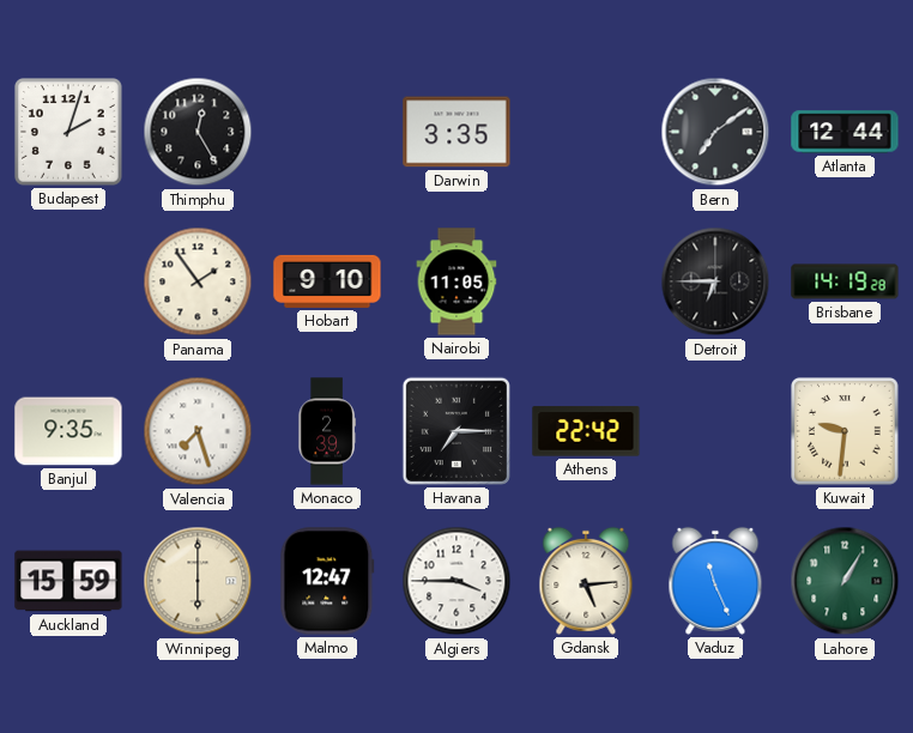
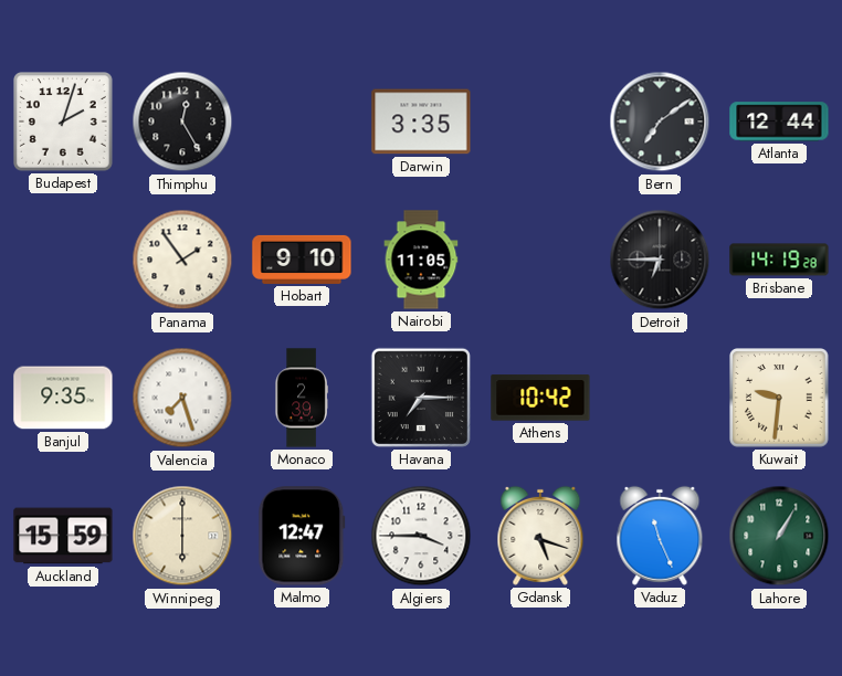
Athens: 22:42 -> 10:42 (540, 398)
Gdansk: 5:14 -> 5:18 (540, 536)
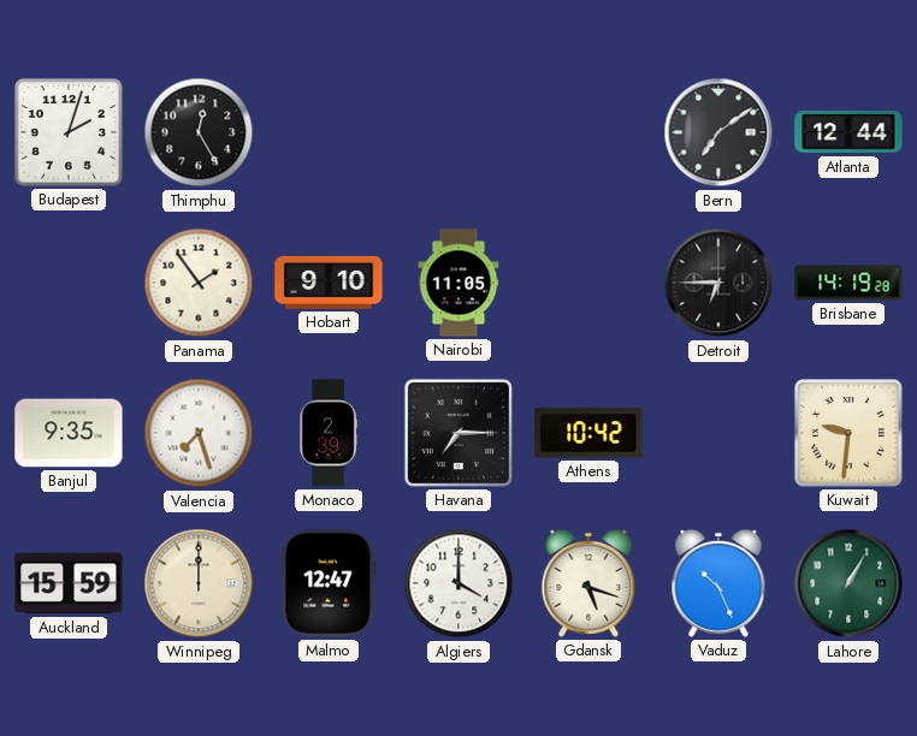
Darwin: 3:35 -> none (421, 122)
Winnipeg: 6:00 -> 12:00 (199, 583)
Algiers: 3:45 -> 4:00 (458, 583)
Vaduz: 11:26 -> 10:26 (718, 583)
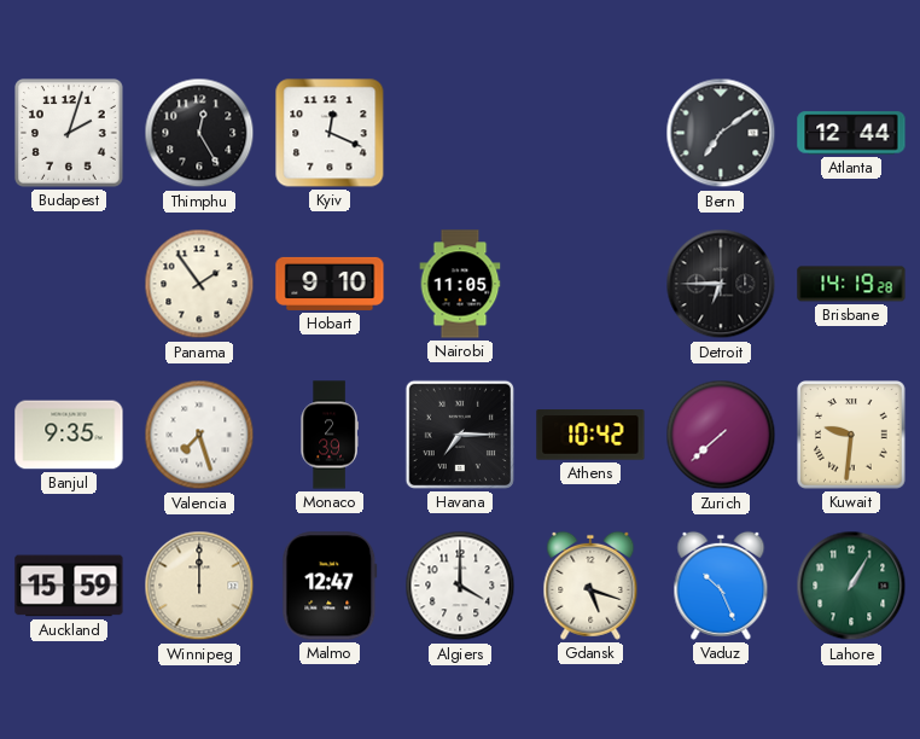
Kyiv: none -> 12:19 (330, 133)
Zurich: none -> 7:38 (721, 435)
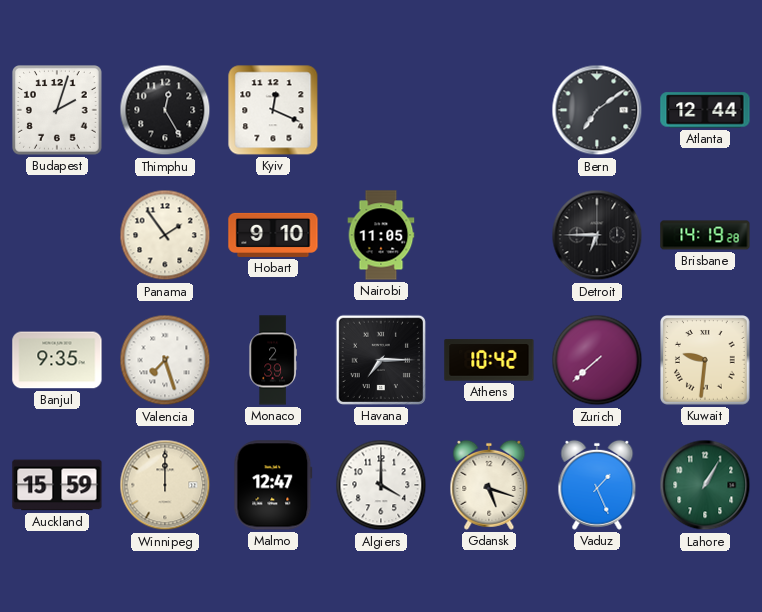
Vaduz: 10:26 -> 1:26 (597, 485)
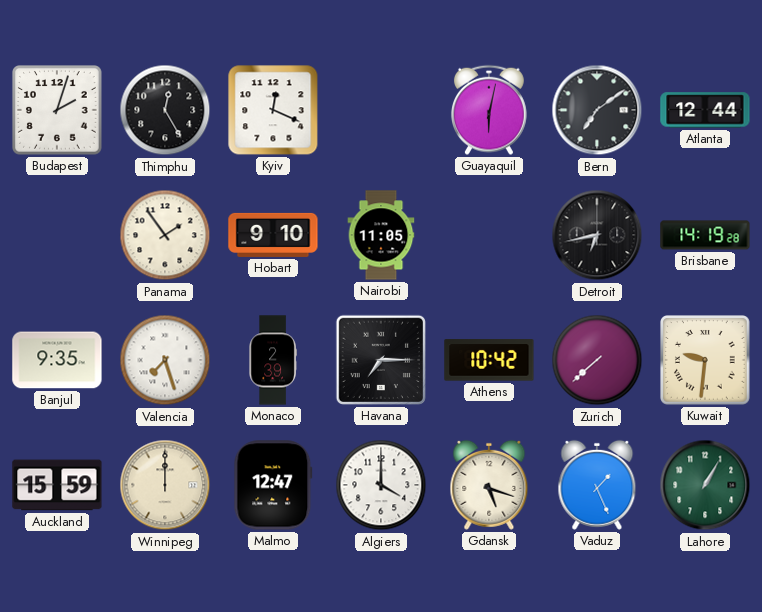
Guayaquil: none -> 6:02 (489, 110)
Detroit: 6:45 -> 6:43 (597, 235)
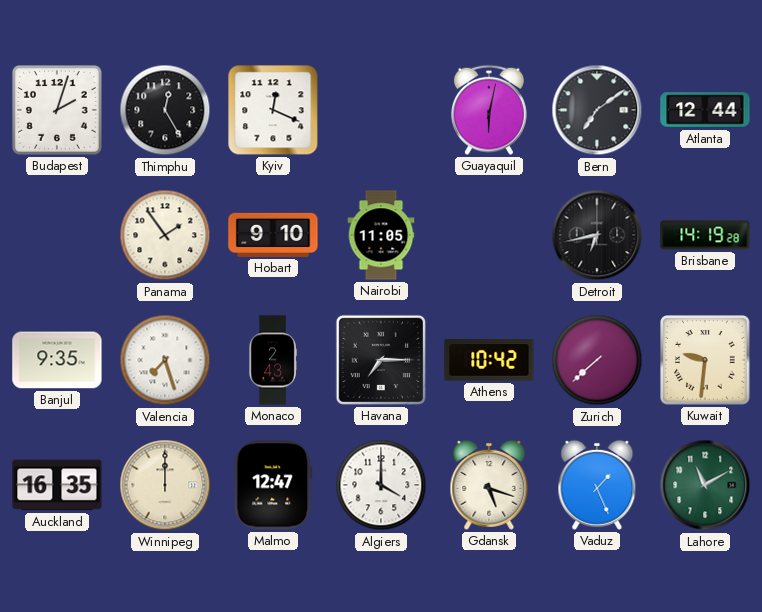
Monaco: 2:39 -> 2:43 (273, 360)
Auckland: 15:59 -> 16:35 (57, 485)
Lahore: 1:05 -> 11:10 (705, 485)
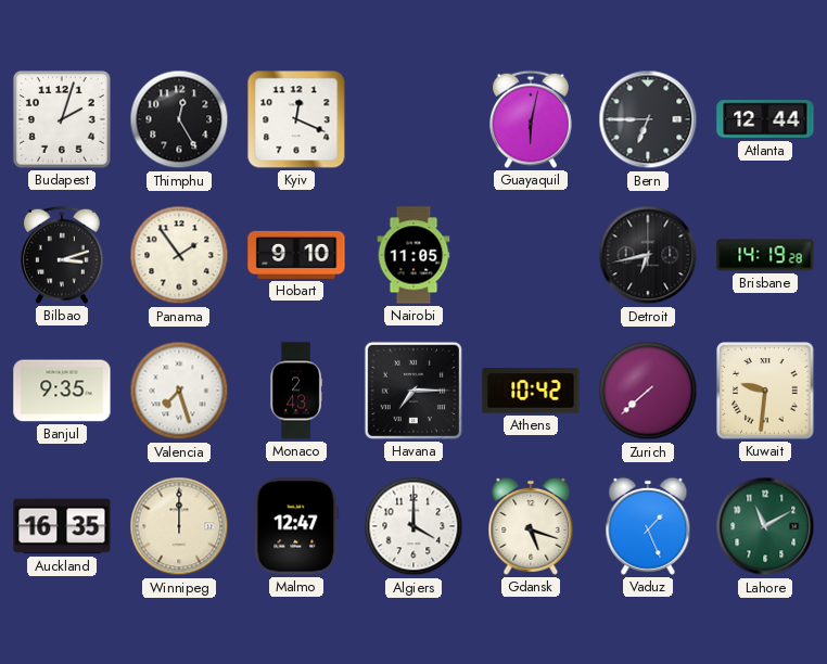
Bern: 7:09 -> 6:45 (648, 119)
Bilbao: none -> 3:12 (62, 255)
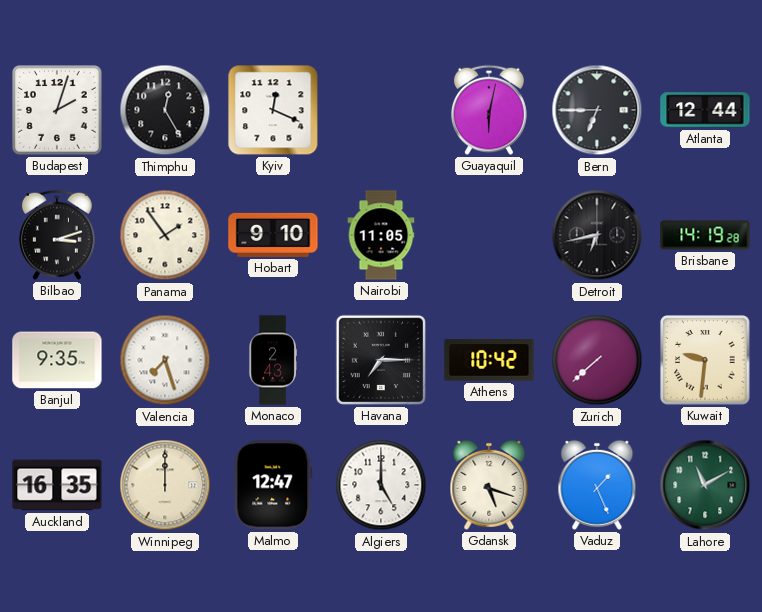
Algiers: 4:00 -> 5:00 (381, 485)
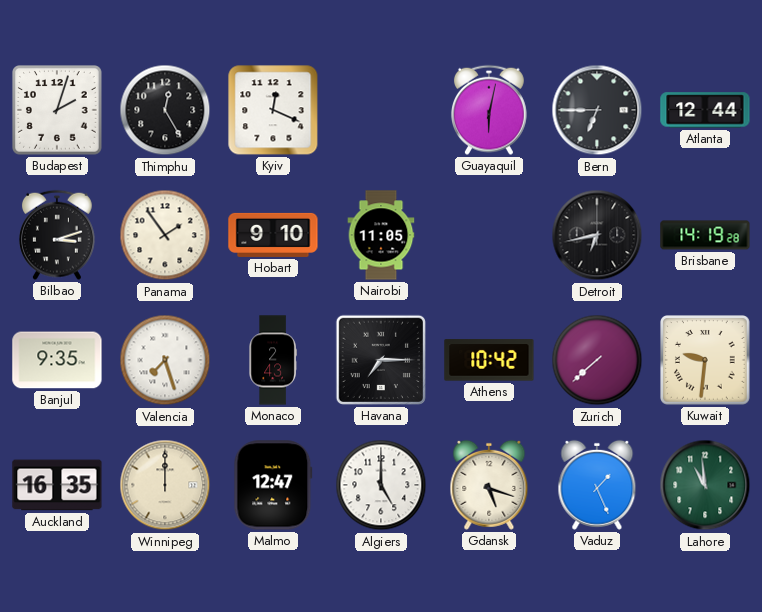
Lahore: 11:10 -> 10:59 (705, 485)
